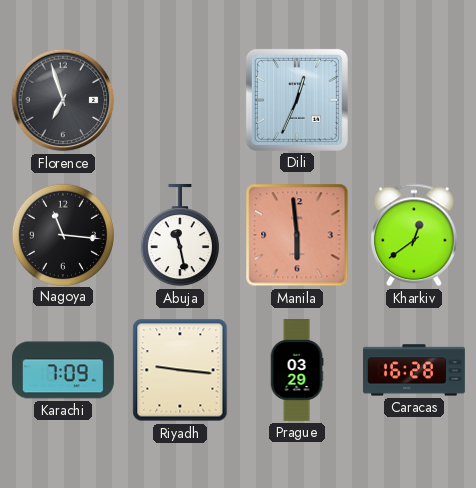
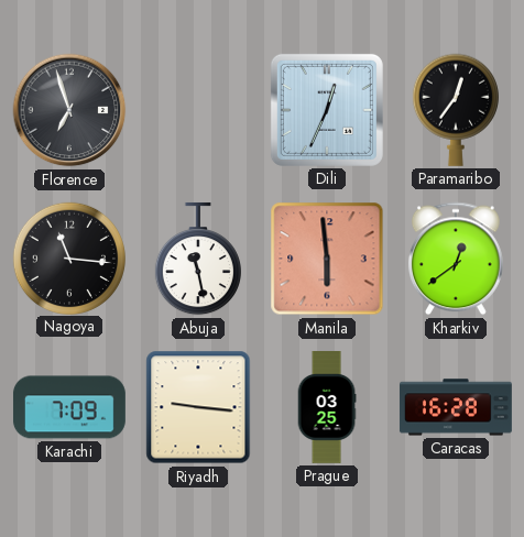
Paramaribo: none -> 12:36 (456, 110)
Prague: 03:29 -> 03:25 (327, 408)
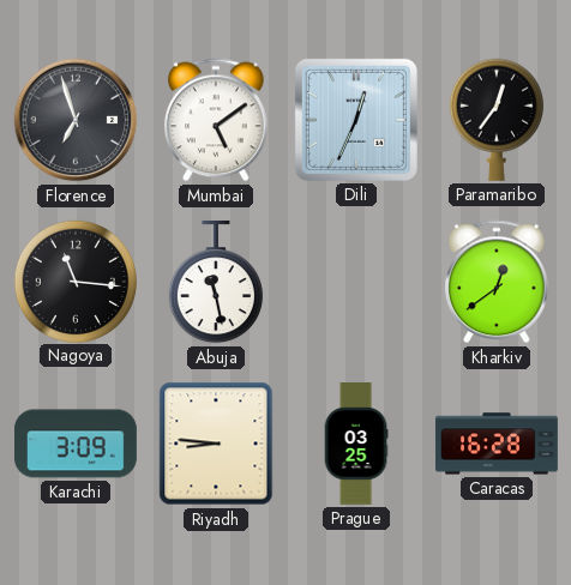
Mumbai: none -> 5:09 (216, 120)
Manila: 5:59 -> none (327, 259)
Karachi: 7:09 -> 3:09 (76, 444)
Riyadh: 9:16 -> 8:46 (216, 444)
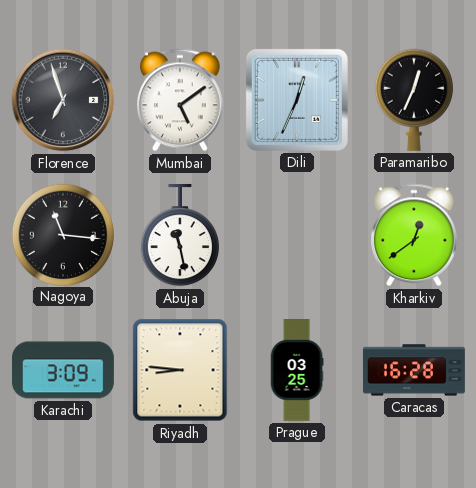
Paramaribo: 12:36 -> 12:34 (414, 100)
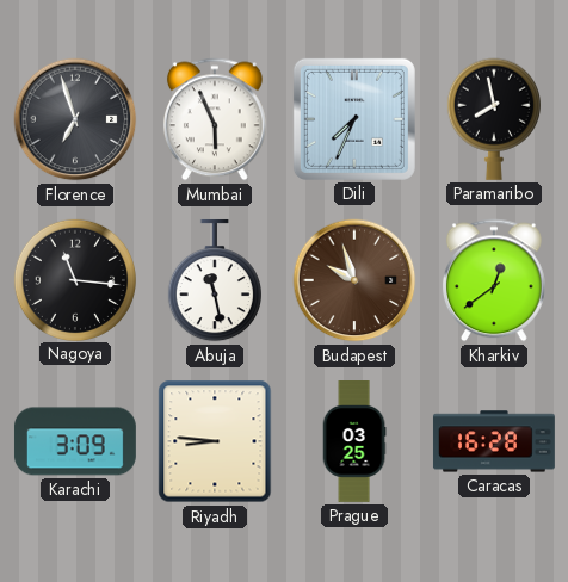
Mumbai: 5:09 -> 5:56 (215, 119)
Dili: 12:34 -> 7:34 (354, 119)
Paramaribo: 12:34 -> 7:58 (494, 119)
Budapest: none -> 9:57 (354, 280)
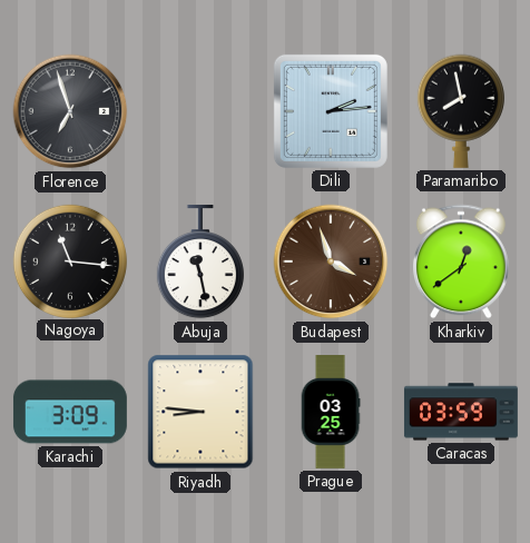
Mumbai: 5:56 -> none (215, 119)
Dili: 7:34 -> 2:14 (331, 111)
Budapest: 9:57 -> 3:57 (331, 261)
Caracas: 16:28 -> 03:59 (461, 412)
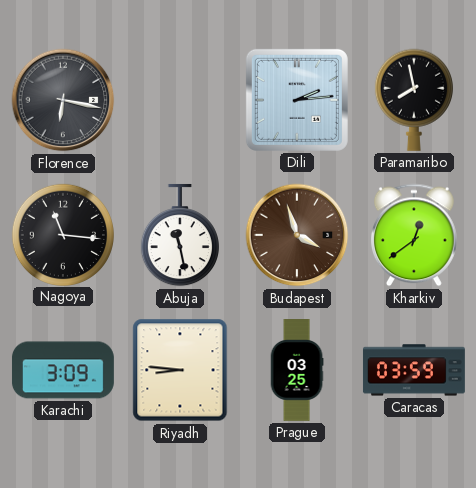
Florence: 6:57 -> 6:17 (63, 100)
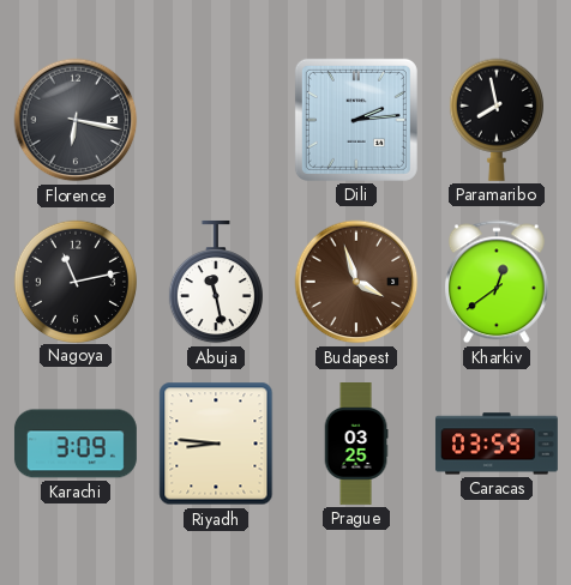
Nagoya: 11:16 -> 11:13 (74, 281)
